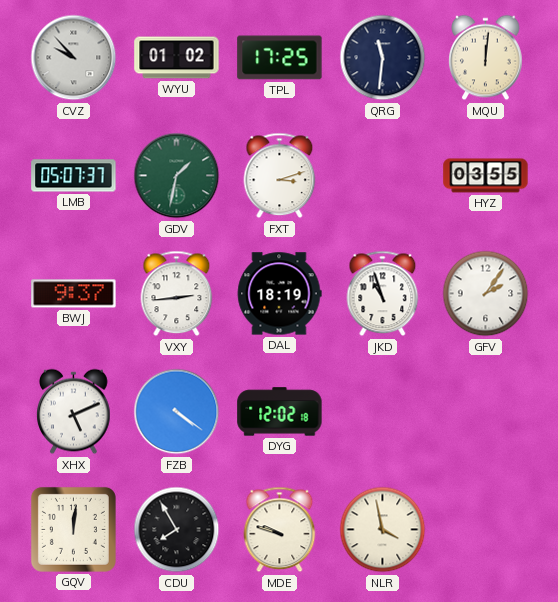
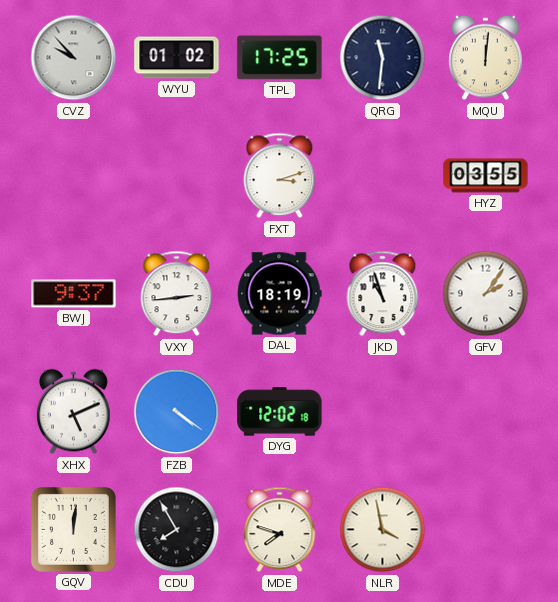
LMB: 05:07 -> none (74, 176)
GDV: 1:32 -> none (177, 176)
MDE: 9:48 -> 7:48 (280, 530)
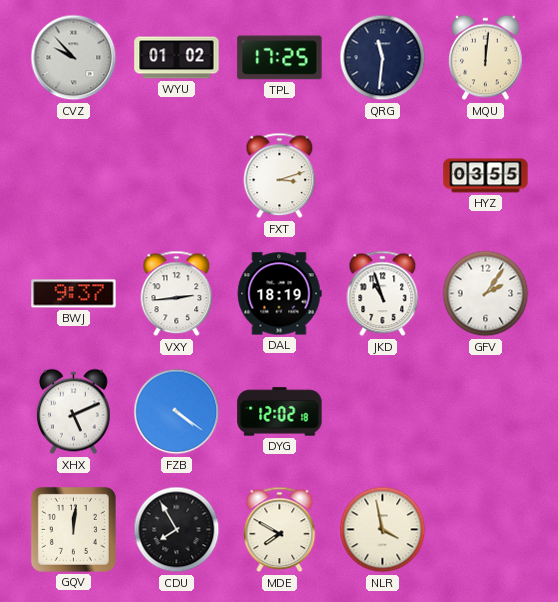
MDE: 7:48 -> 7:50 (280, 530)
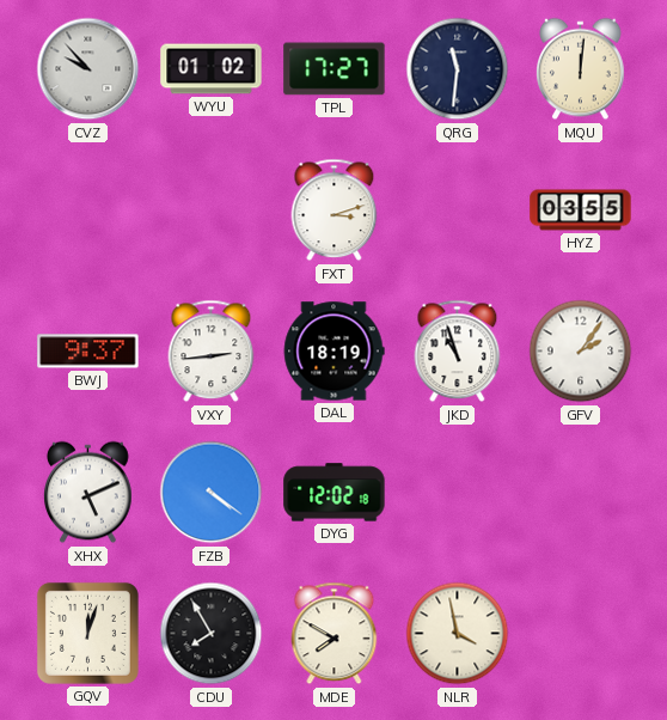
TPL: 17:25 -> 17:27 (335, 69)
GQV: 12:01 -> 12:03 (87, 633)
